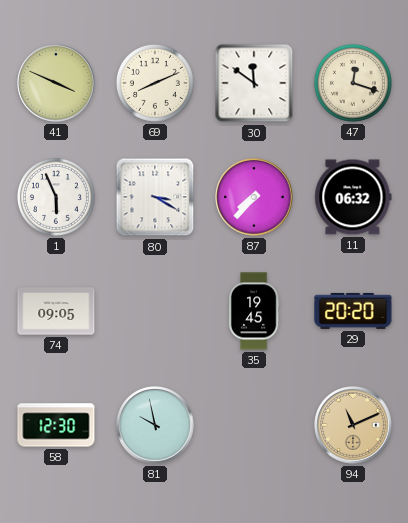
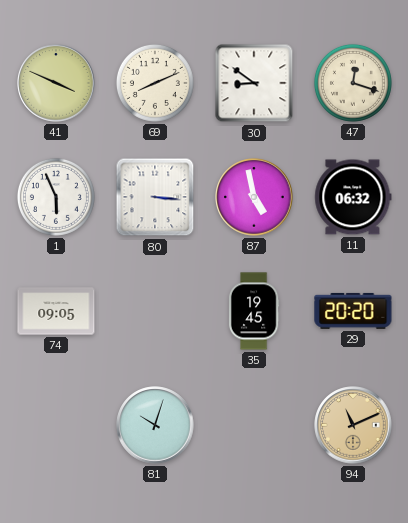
30: 11:51 -> 8:51 (254, 83)
80: 3:20 -> 3:16 (155, 197)
87: 7:37 -> 4:58 (254, 197)
58: 12:30 -> none (56, 425)
81: 9:58 -> 10:03 (155, 425)
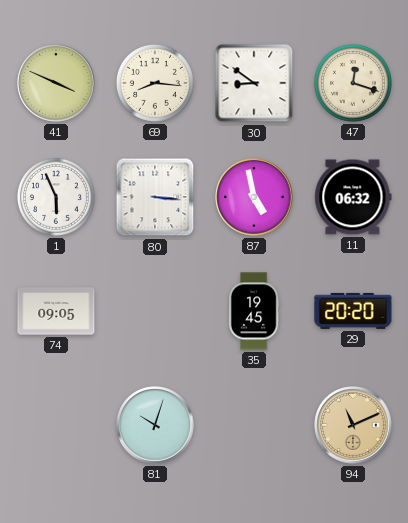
69: 8:11 -> 8:16 (155, 83)
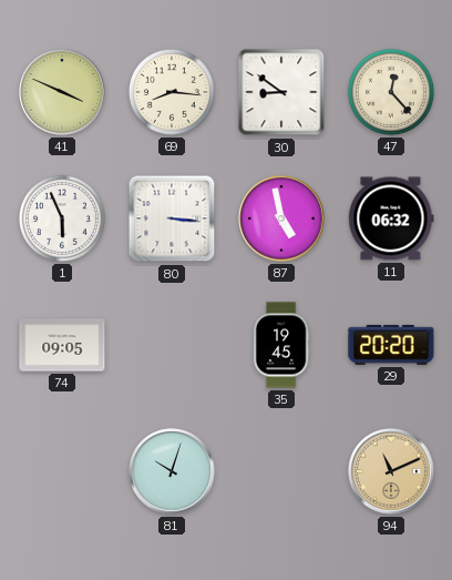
47: 12:18 -> 12:23 (391, 92)
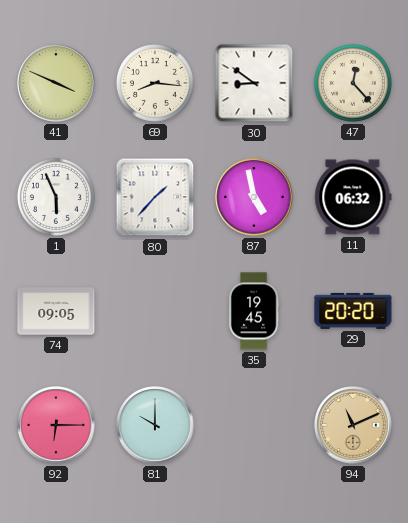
80: 3:16 -> 1:37 (155, 197)
92: none -> 6:15 (56, 425)
81: 10:03 -> 10:00 (155, 425)
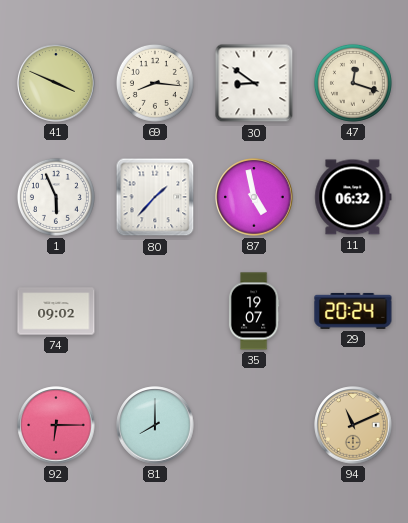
47: 12:23 -> 12:18 (353, 83)
74: 09:05 -> 09:02 (56, 311)
35: 19:45 -> 19:07 (254, 311)
29: 20:20 -> 20:24 (353, 311)
81: 10:00 -> 8:00 (155, 425)
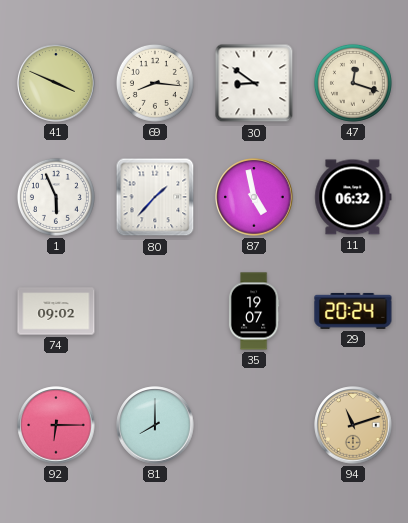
94: 11:11 -> 11:12 (353, 425)
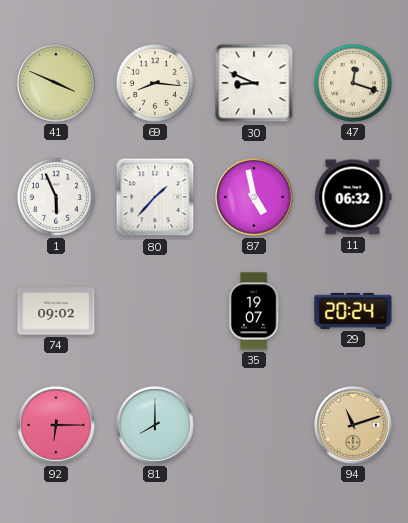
30: 8:51 -> 8:49 (254, 83)
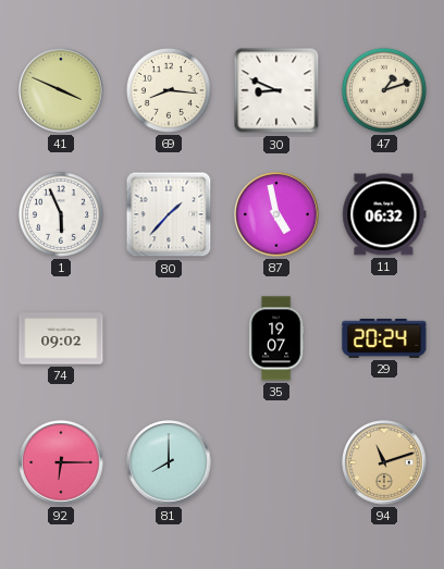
47: 12:18 -> 1:12 (384, 90)
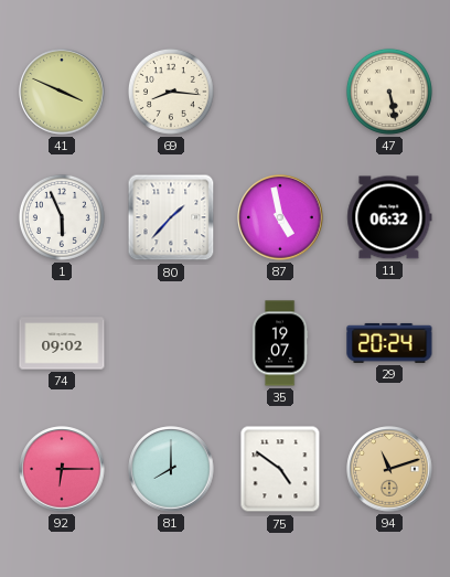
30: 8:49 -> none (276, 90)
47: 1:12 -> 5:28 (389, 92)
75: none -> 4:51 (280, 469)
